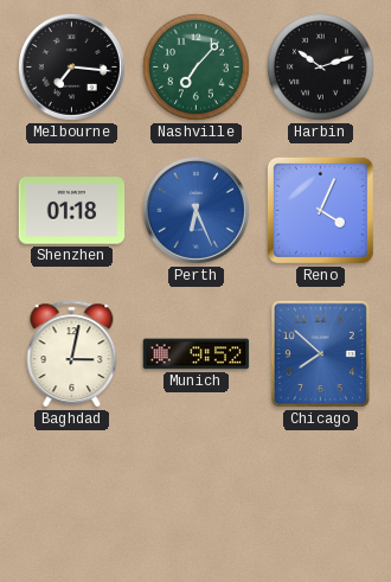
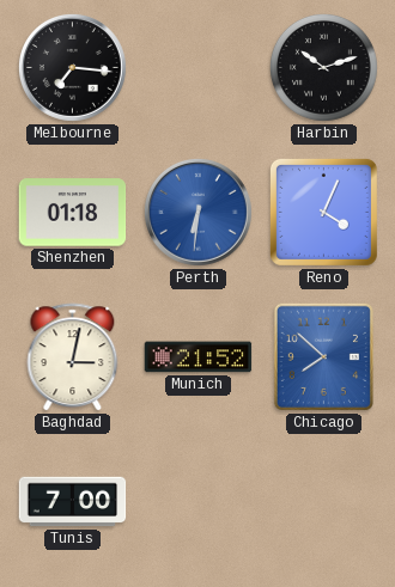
Nashville: 7:07 -> none (197, 68)
Perth: 6:26 -> 6:31 (197, 212)
Munich: 9:52 -> 21:52 (199, 357)
Tunis: none -> 7:00 (73, 502)
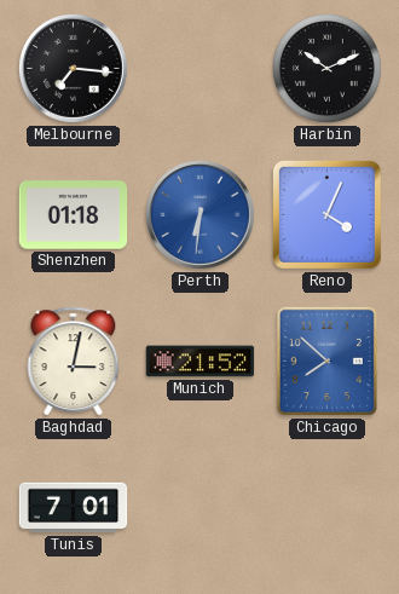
Harbin: 10:12 -> 10:11 (328, 69)
Tunis: 7:00 -> 7:01 (74, 508)
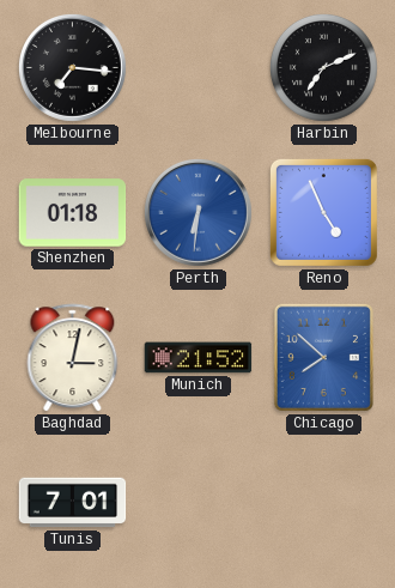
Harbin: 10:11 -> 7:11 (324, 68)
Reno: 4:04 -> 4:56 (323, 212)
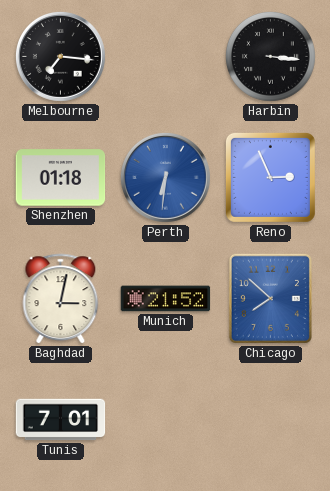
Harbin: 7:11 -> 3:16 (271, 57)
Reno: 4:56 -> 2:56 (270, 177)
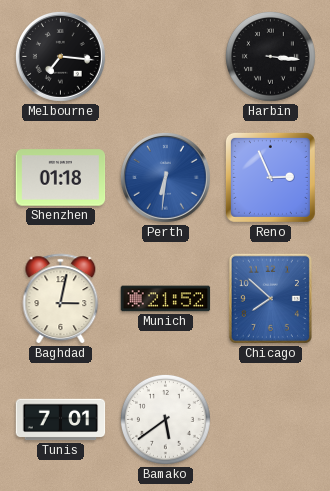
Bamako: none -> 5:39 (166, 420)
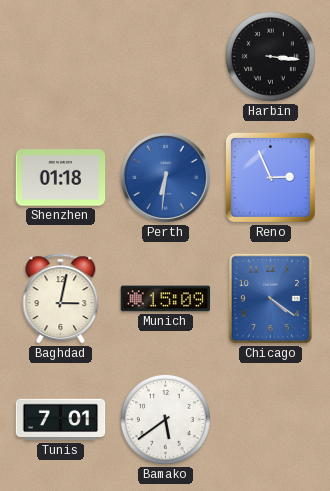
Melbourne: 7:16 -> none (60, 56)
Munich: 21:52 -> 15:09 (166, 299)
Chicago: 7:52 -> 4:21 (270, 298)
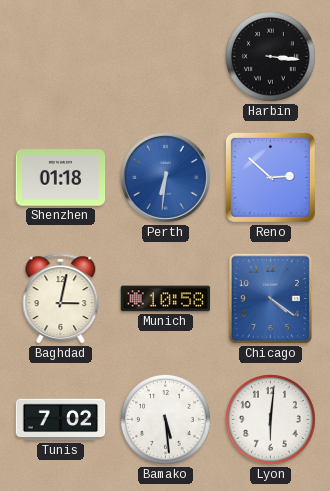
Reno: 2:56 -> 2:52 (270, 177)
Munich: 15:09 -> 10:58 (166, 299)
Tunis: 7:01 -> 7:02 (61, 420)
Bamako: 5:39 -> 5:29 (166, 420)
Lyon: none -> 6:01 (271, 420)
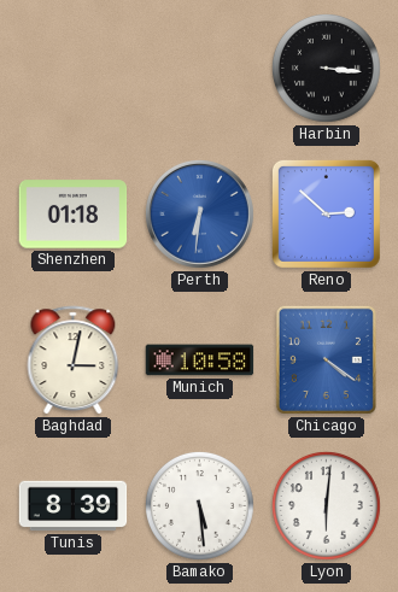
Tunis: 7:02 -> 8:39 (74, 506)
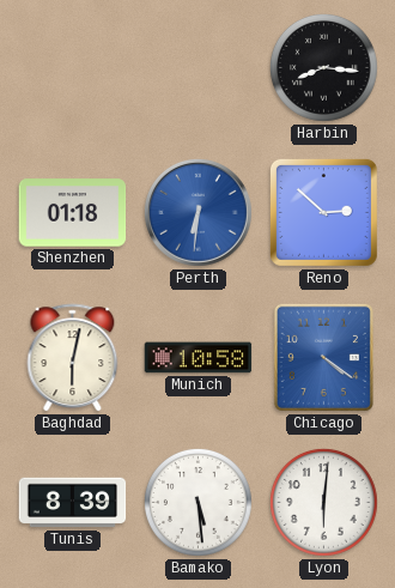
Harbin: 3:16 -> 8:16 (324, 68)
Baghdad: 3:02 -> 6:02 (73, 358)
